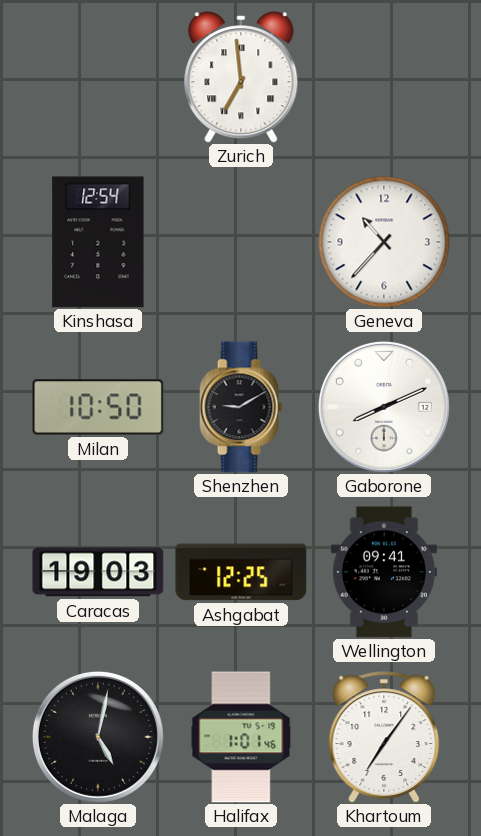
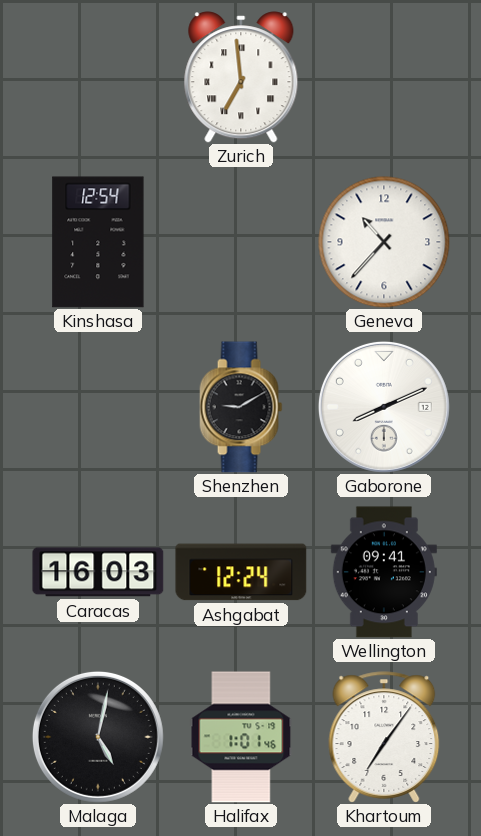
Milan: 10:50 -> none (98, 407)
Caracas: 19:03 -> 16:03 (98, 572)
Ashgabat: 12:25 -> 12:24 (241, 572)
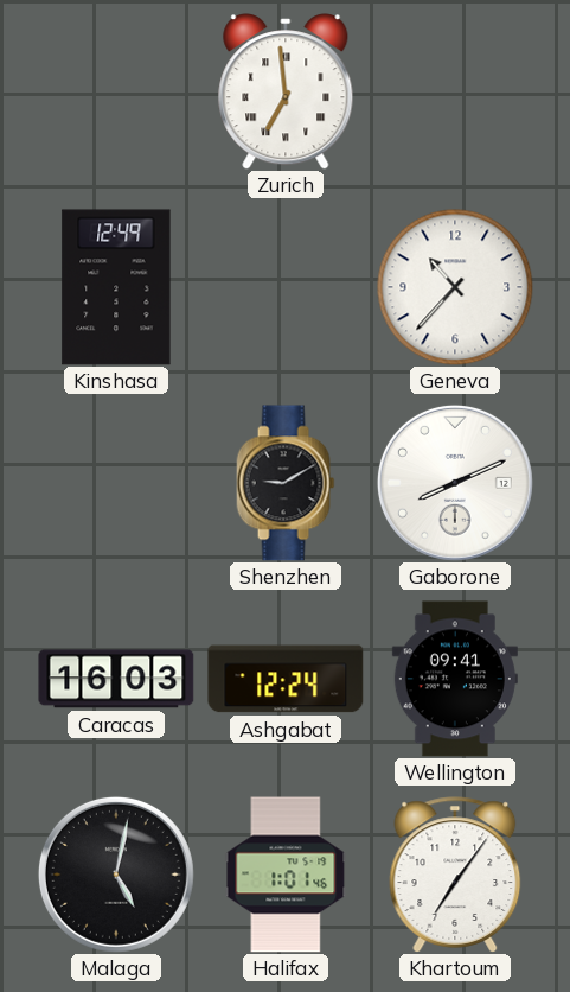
Kinshasa: 12:54 -> 12:49 (116, 287)
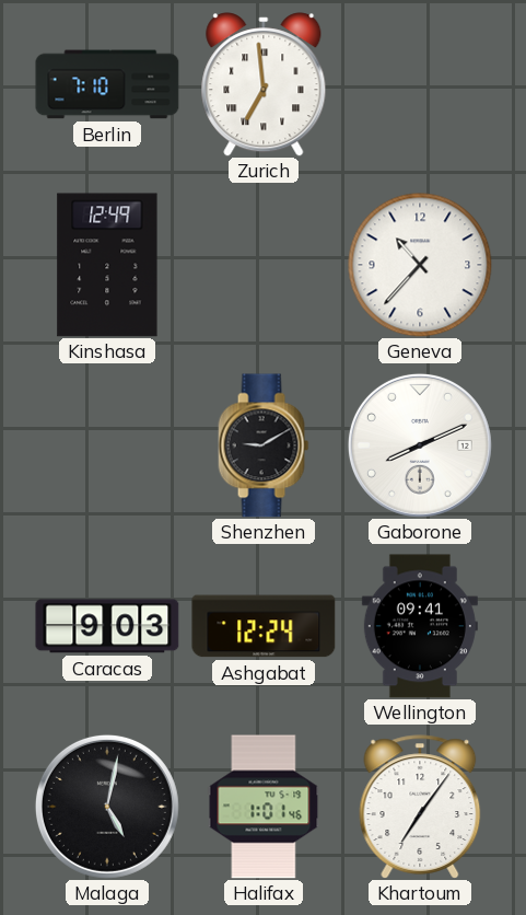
Berlin: none -> 7:10 (107, 84)
Caracas: 16:03 -> 9:03 (107, 626)
